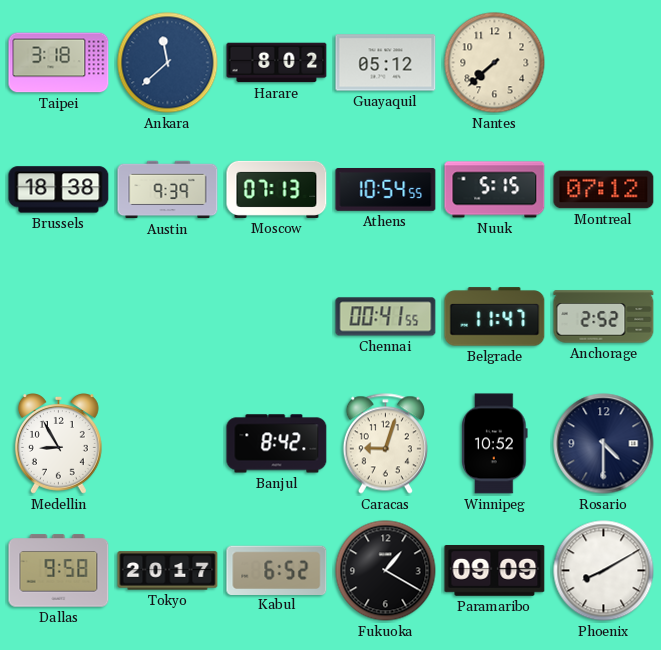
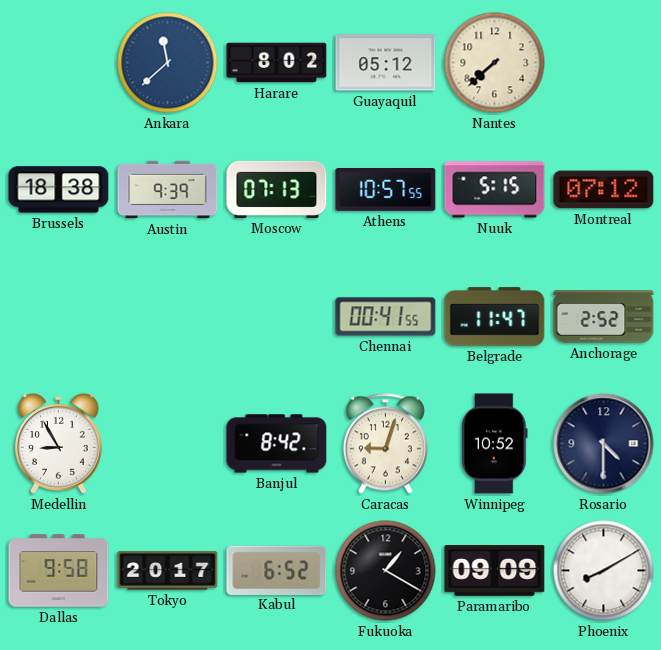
Taipei: 3:18 -> none (59, 63)
Athens: 10:54 -> 10:57 (386, 190)
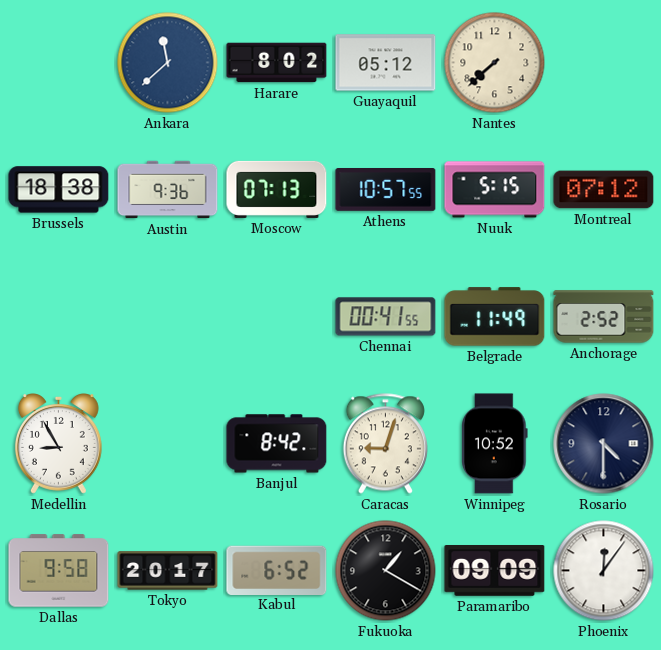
Austin: 9:39 -> 9:36 (168, 190)
Belgrade: 11:47 -> 11:49 (495, 317)
Phoenix: 8:10 -> 12:06 (604, 571)
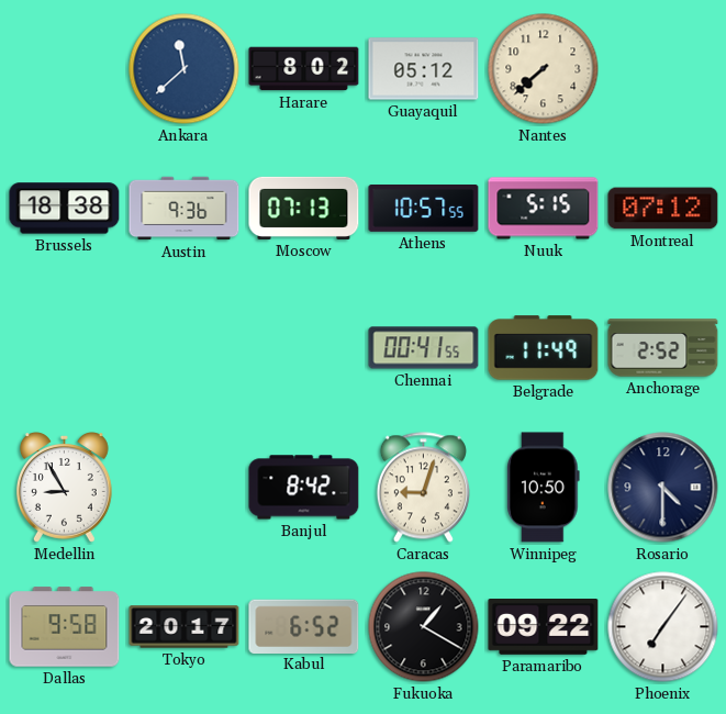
Winnipeg: 10:52 -> 10:50 (544, 488)
Paramaribo: 09:09 -> 09:22 (544, 627)
Phoenix: 12:06 -> 7:06 (663, 627)
